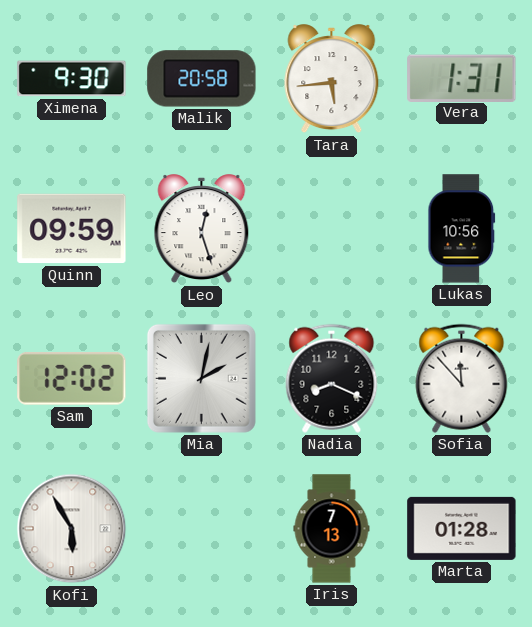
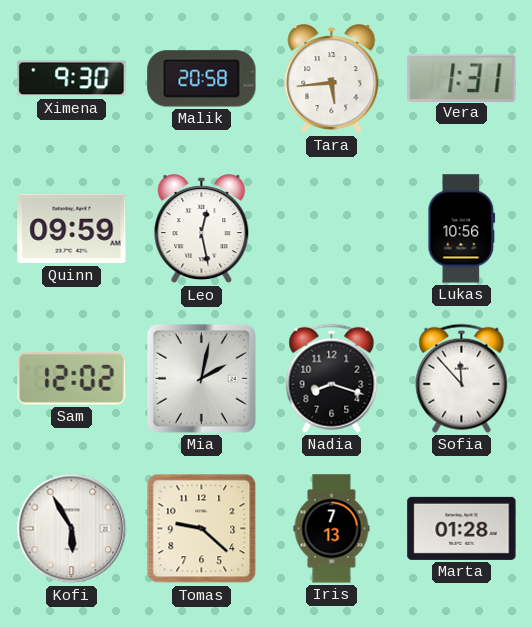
Leo: 12:27 -> 12:28 (202, 229)
Nadia: 8:19 -> 8:18 (332, 378)
Tomas: none -> 9:22 (202, 529)
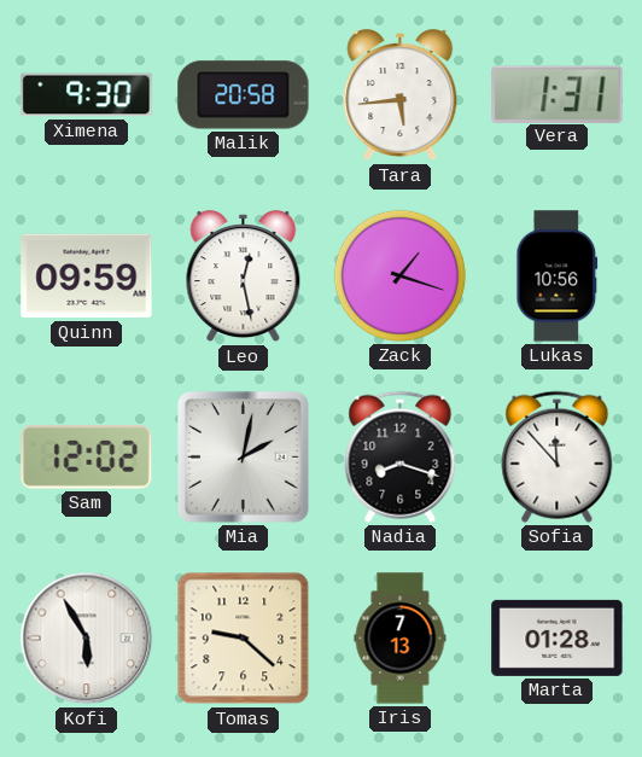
Zack: none -> 1:18 (399, 275)
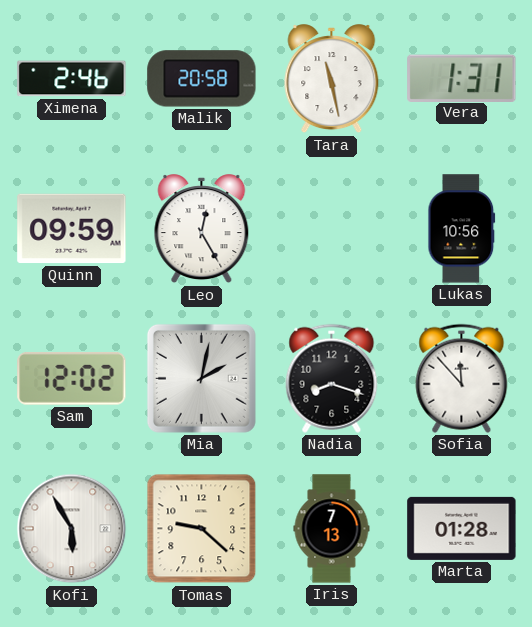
Ximena: 9:30 -> 2:46 (72, 79)
Tara: 5:44 -> 11:28 (332, 79)
Leo: 12:28 -> 12:25 (202, 229)
Zack: 1:18 -> none (399, 275)
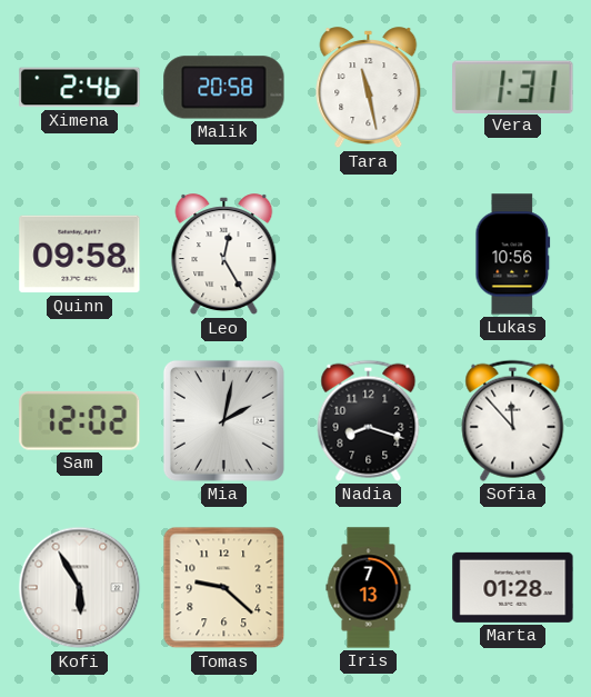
Quinn: 09:59 -> 09:58 (80, 255)
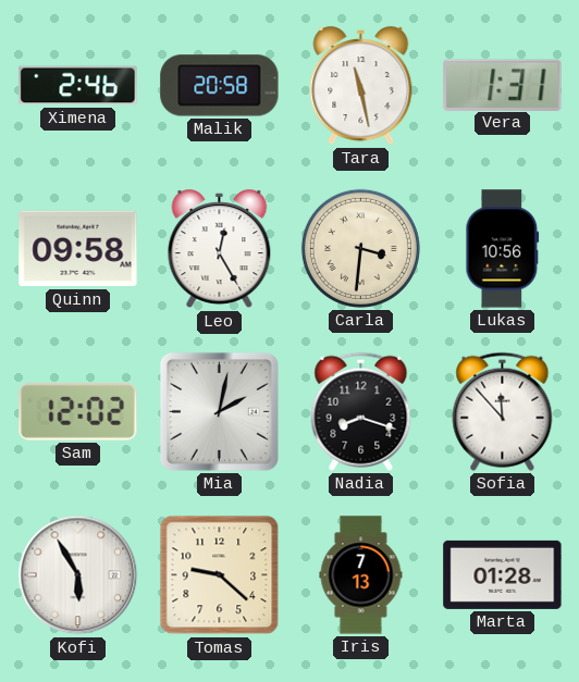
Carla: none -> 3:31 (360, 248)
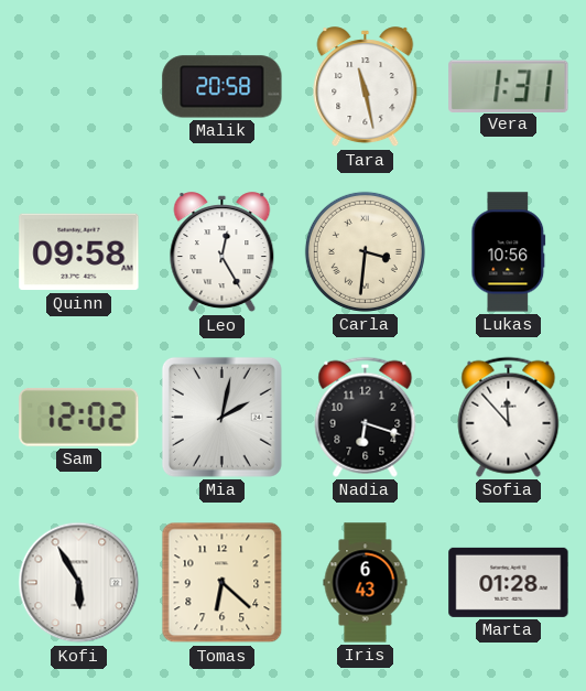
Ximena: 2:46 -> none (78, 86)
Nadia: 8:18 -> 6:18 (366, 417)
Tomas: 9:22 -> 6:22 (223, 583)
Iris: 7:13 -> 6:43 (366, 583)
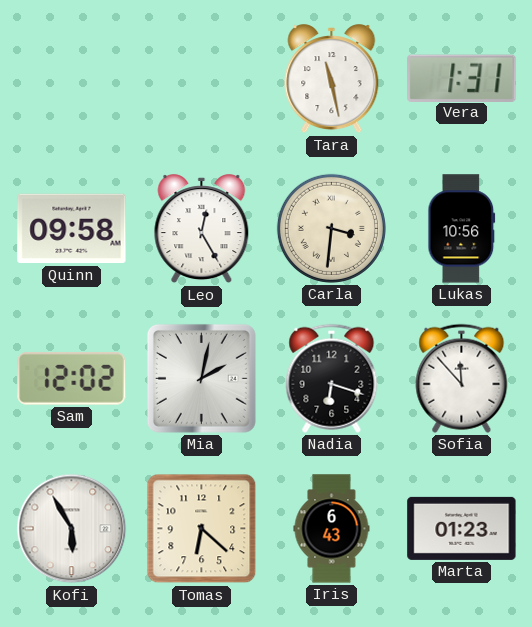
Malik: 20:58 -> none (223, 87)
Marta: 01:28 -> 01:23 (462, 528)
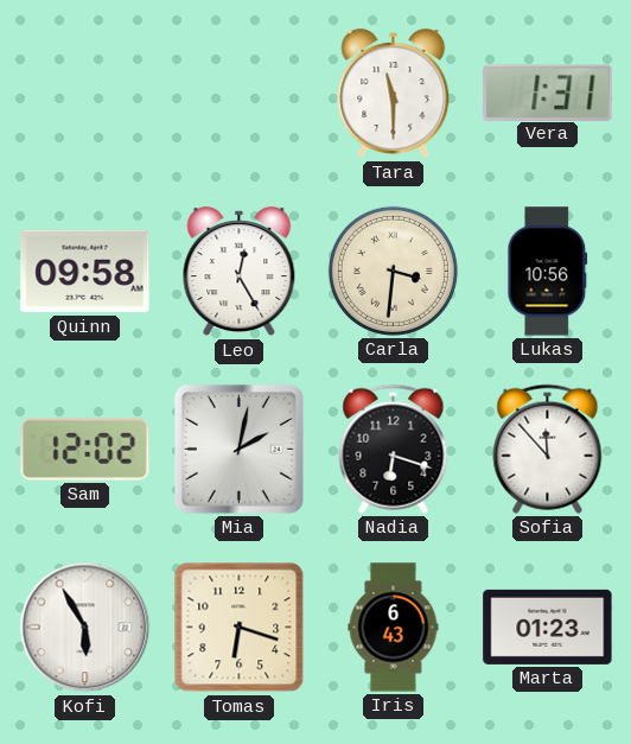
Tara: 11:28 -> 11:30 (394, 94)
Tomas: 6:22 -> 6:18 (240, 628)
